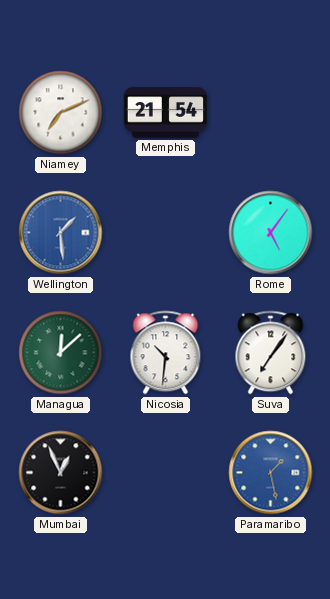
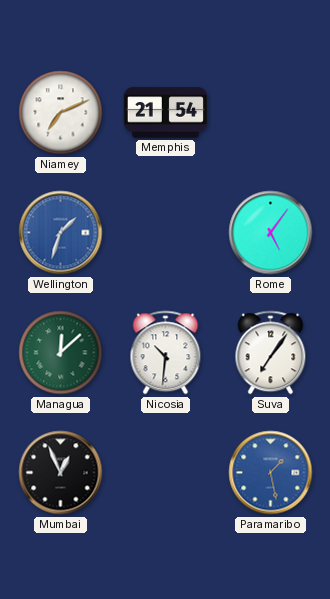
Wellington: 1:29 -> 1:33 (61, 233)
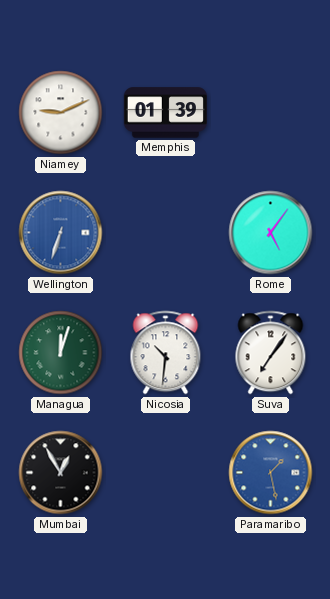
Niamey: 7:11 -> 9:11 (61, 113)
Memphis: 21:54 -> 01:39 (165, 113)
Wellington: 1:33 -> 6:33 (61, 233)
Managua: 12:08 -> 12:03 (61, 353)
Mumbai: 12:56 -> 12:55 (61, 473)
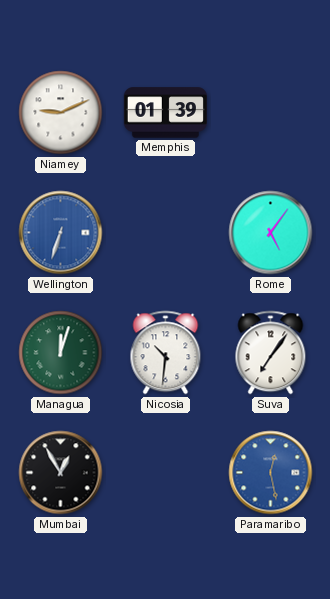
Paramaribo: 1:28 -> 12:28 (271, 473)
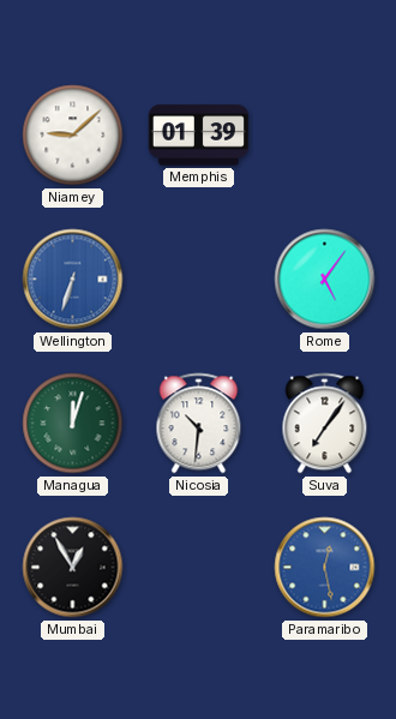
Niamey: 9:11 -> 9:08 (73, 136)
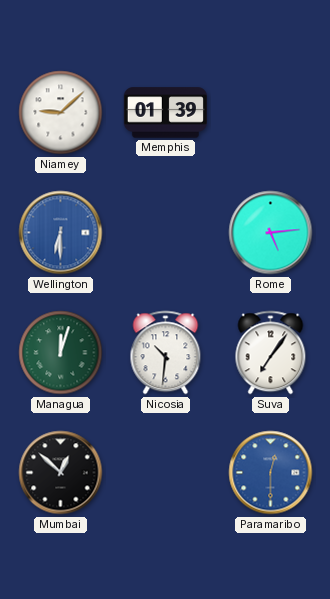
Wellington: 6:33 -> 6:30 (61, 233)
Rome: 5:06 -> 5:14 (271, 233)
Mumbai: 12:55 -> 12:52 (61, 473)
Paramaribo: 12:28 -> 12:30 (271, 473)
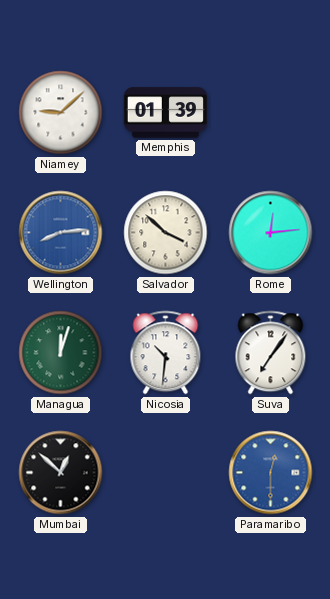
Wellington: 6:30 -> 8:14 (61, 233)
Salvador: none -> 3:52 (166, 233)
Rome: 5:14 -> 12:14 (271, 233)
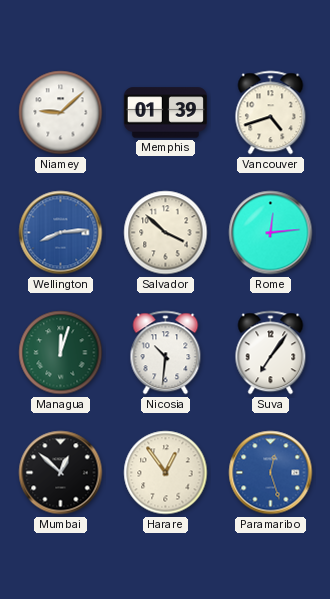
Vancouver: none -> 4:42 (271, 113)
Harare: none -> 12:54 (166, 473)
Paramaribo: 12:30 -> 12:27 (271, 473)
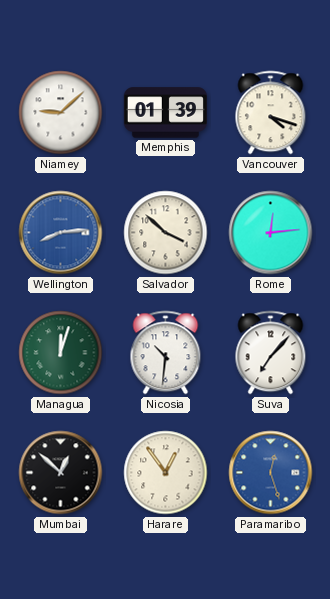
Vancouver: 4:42 -> 4:18 (271, 113)
Suva: 7:06 -> 7:07 (271, 353)
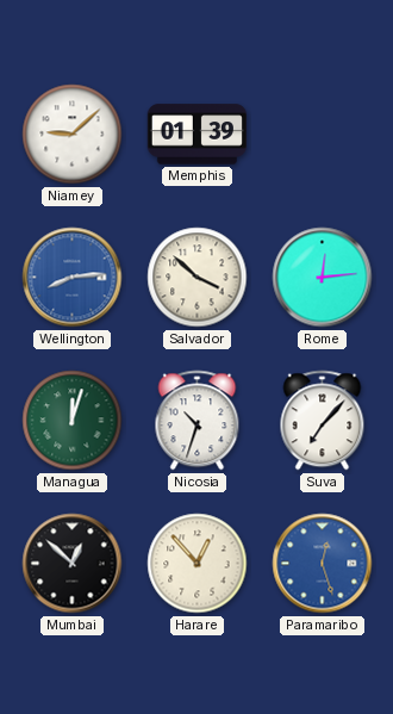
Vancouver: 4:18 -> none (271, 113)
Nicosia: 10:31 -> 10:33 (198, 421)
Harare: 12:54 -> 12:53 (198, 564)
